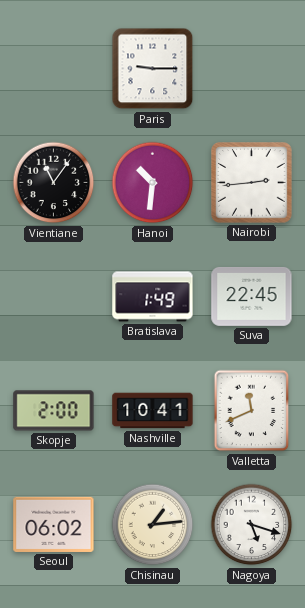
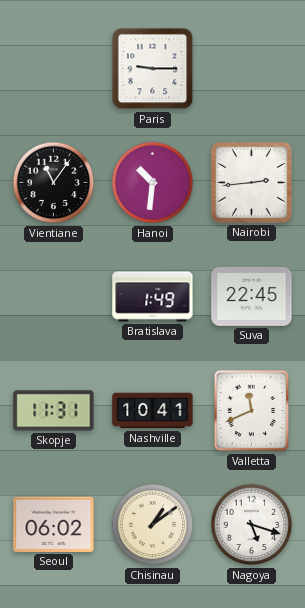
Skopje: 2:00 -> 11:31 (54, 411)
Chisinau: 1:14 -> 1:09 (153, 525)
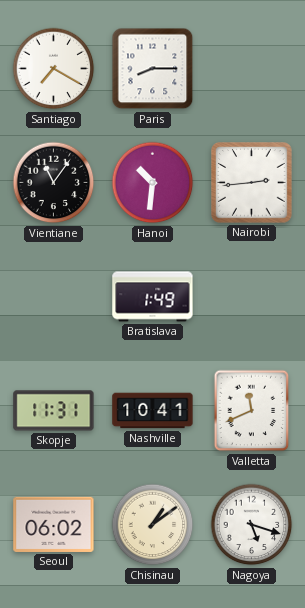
Santiago: none -> 7:20 (54, 69)
Paris: 9:15 -> 8:15 (153, 69)
Suva: 22:45 -> none (252, 296)
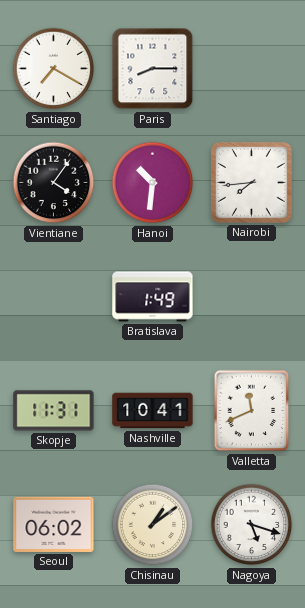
Vientiane: 11:06 -> 4:06 (54, 183)
Nairobi: 2:44 -> 7:44 (252, 183)
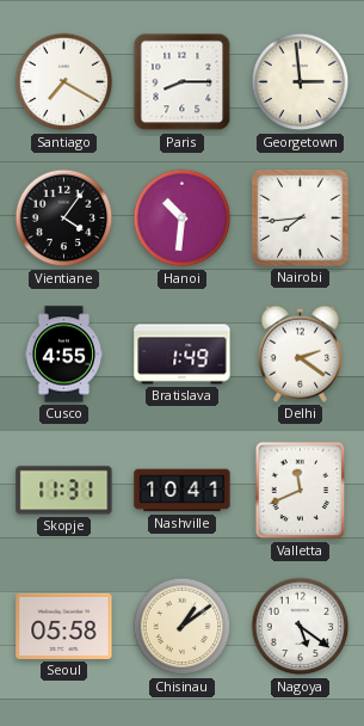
Georgetown: none -> 2:59 (301, 82)
Cusco: none -> 4:55 (63, 355)
Delhi: none -> 2:21 (300, 353)
Seoul: 06:02 -> 05:58 (64, 626)
Nagoya: 5:18 -> 5:21 (301, 627)
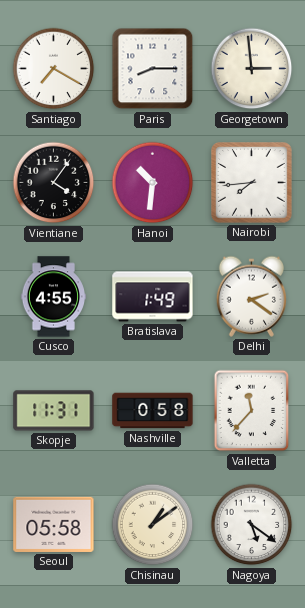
Nashville: 10:41 -> 0:58 (153, 411)
Valletta: 11:41 -> 11:37 (252, 411)
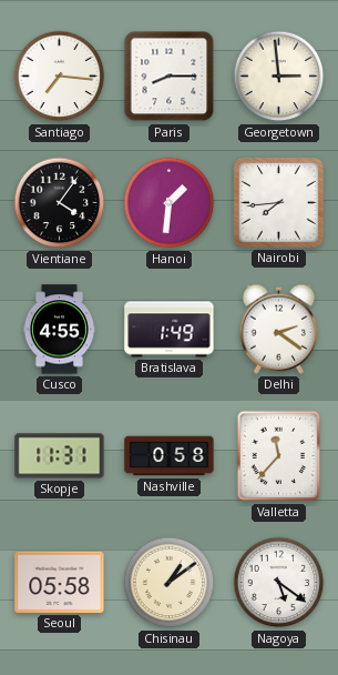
Santiago: 7:20 -> 7:16 (60, 77)
Hanoi: 10:31 -> 1:31 (170, 203)
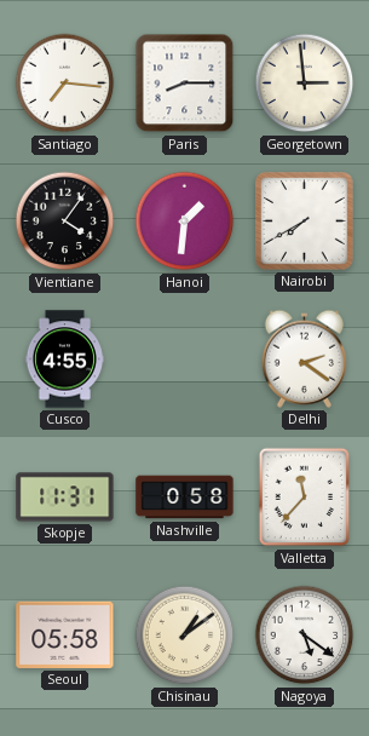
Nairobi: 7:44 -> 7:40 (305, 222)
Bratislava: 1:49 -> none (170, 330)
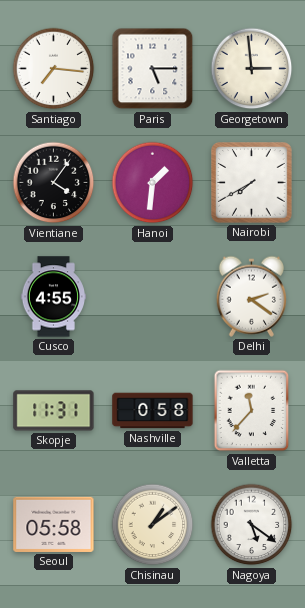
Paris: 8:15 -> 5:15 (153, 69)
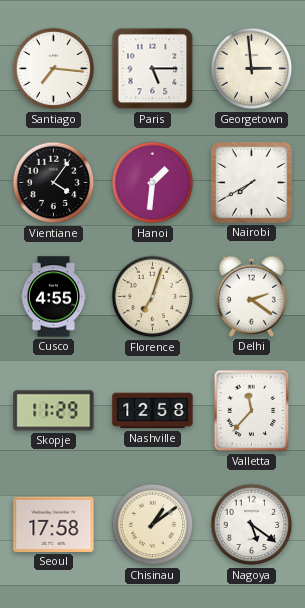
Florence: none -> 7:03 (153, 297)
Skopje: 11:31 -> 11:29 (54, 411)
Nashville: 0:58 -> 12:58 (153, 411)
Seoul: 05:58 -> 17:58 (54, 524)
